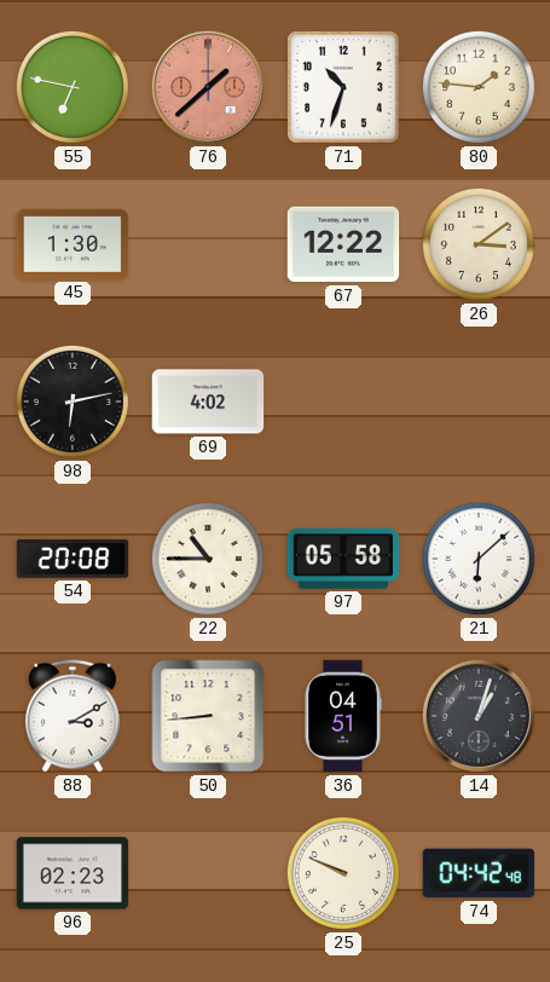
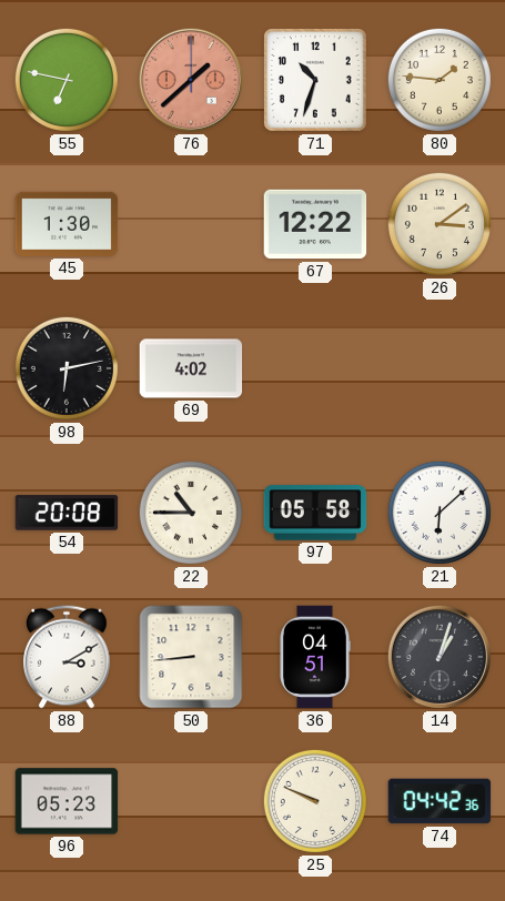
96: 02:23 -> 05:23 (67, 801)
74: 04:42:48 -> 04:42:36 (440, 801)
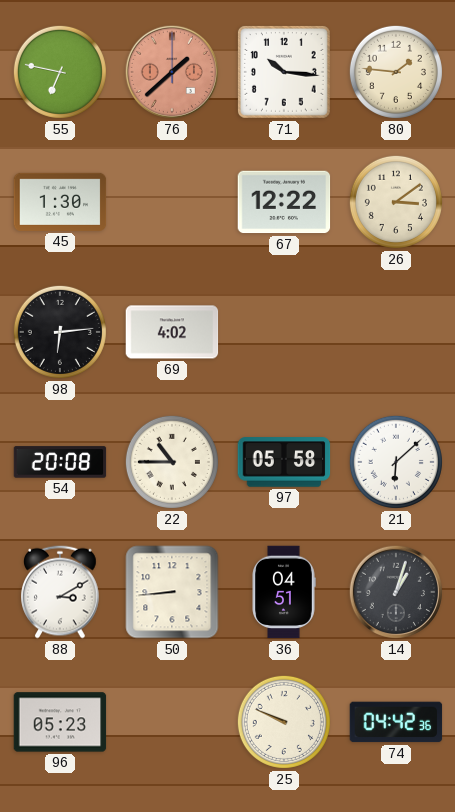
71: 10:33 -> 10:16 (284, 72)
98: 6:13 -> 6:14 (60, 332)
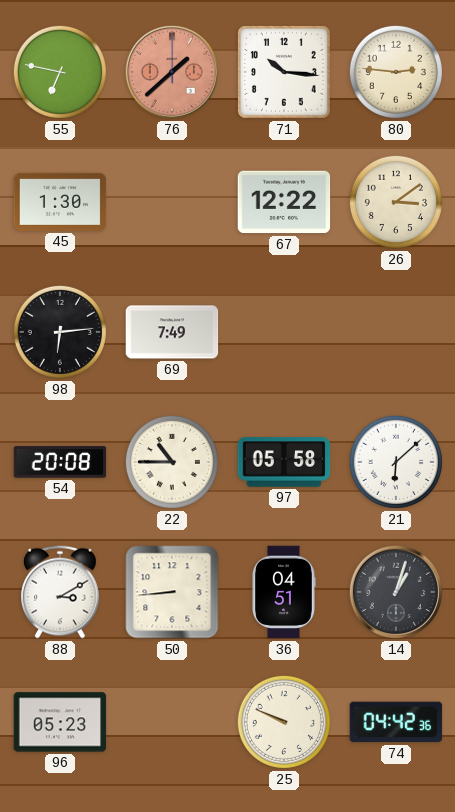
80: 1:46 -> 2:46 (396, 72)
69: 4:02 -> 7:49 (172, 332)
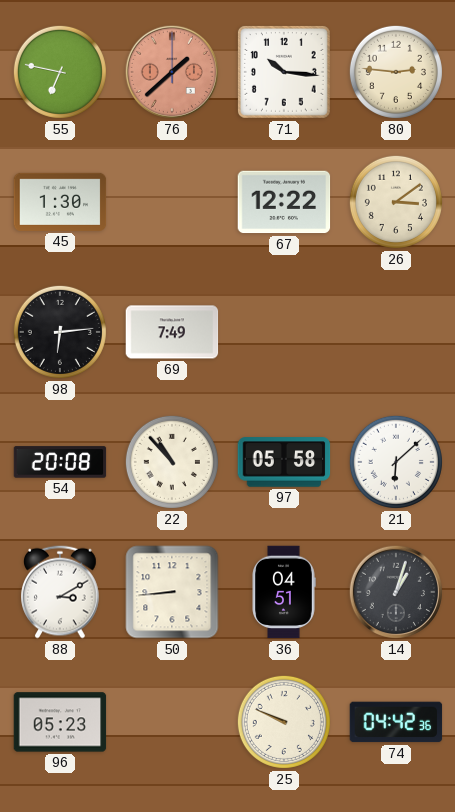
22: 10:45 -> 10:53 (172, 462)
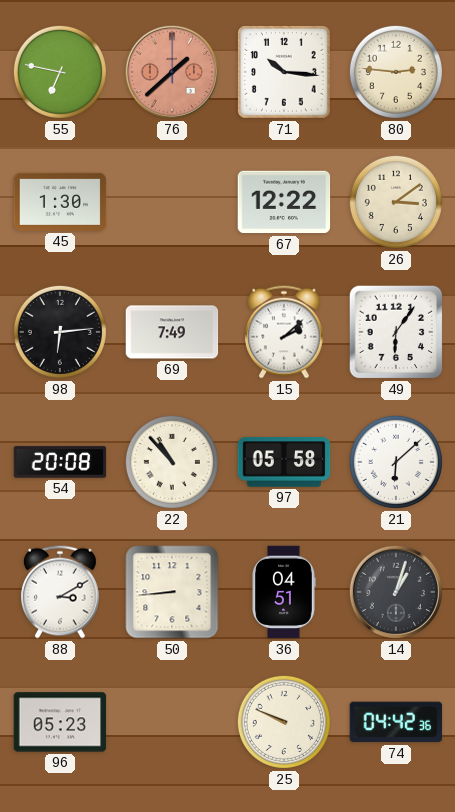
15: none -> 2:08 (285, 332)
49: none -> 6:06 (396, 332)
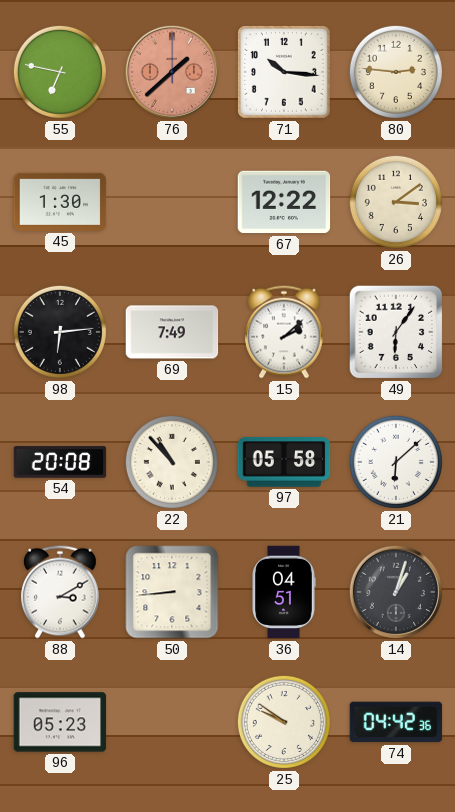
25: 9:49 -> 9:51 (284, 722)
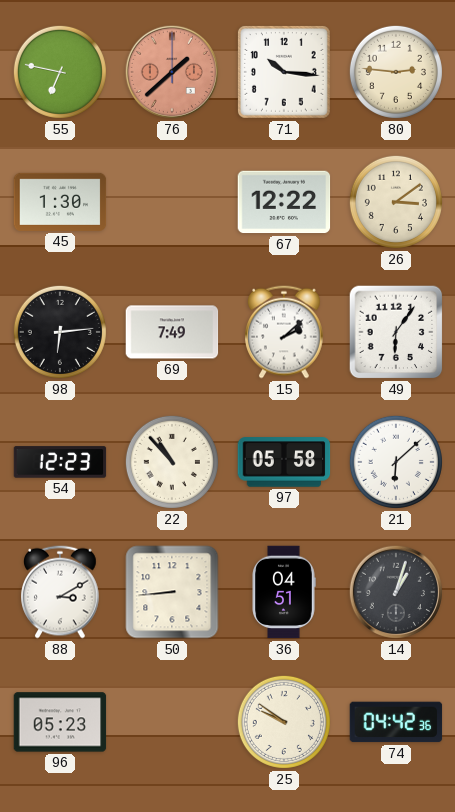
54: 20:08 -> 12:23 (60, 462)
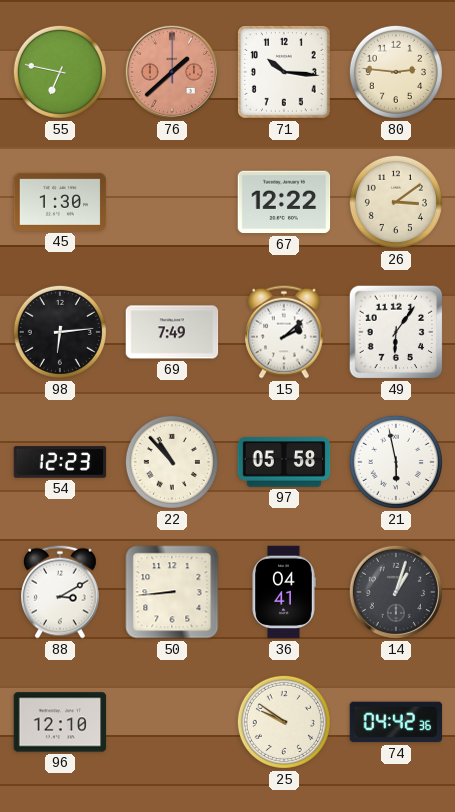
21: 6:08 -> 5:58 (396, 462)
36: 04:51 -> 04:41 (284, 592)
96: 05:23 -> 12:10 (60, 722)
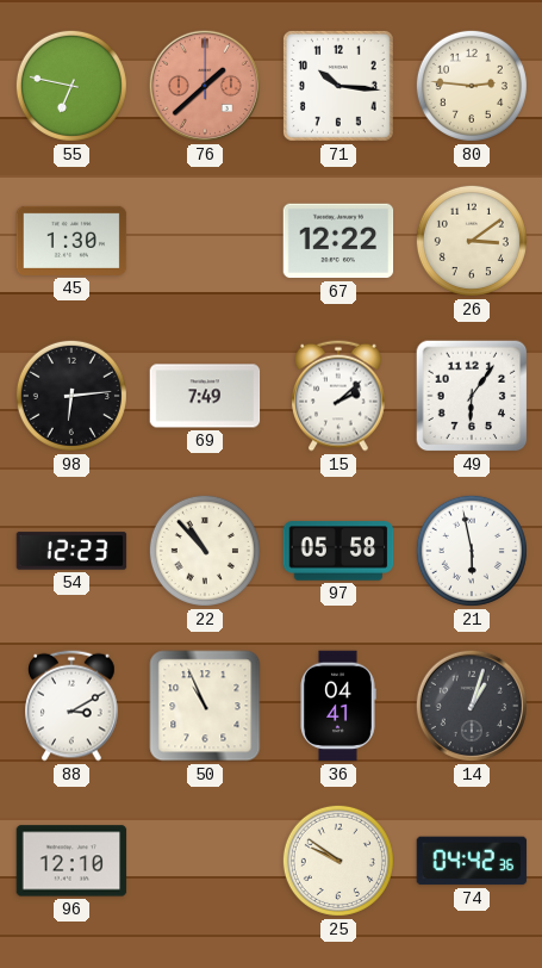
50: 8:44 -> 10:56 (205, 706)
